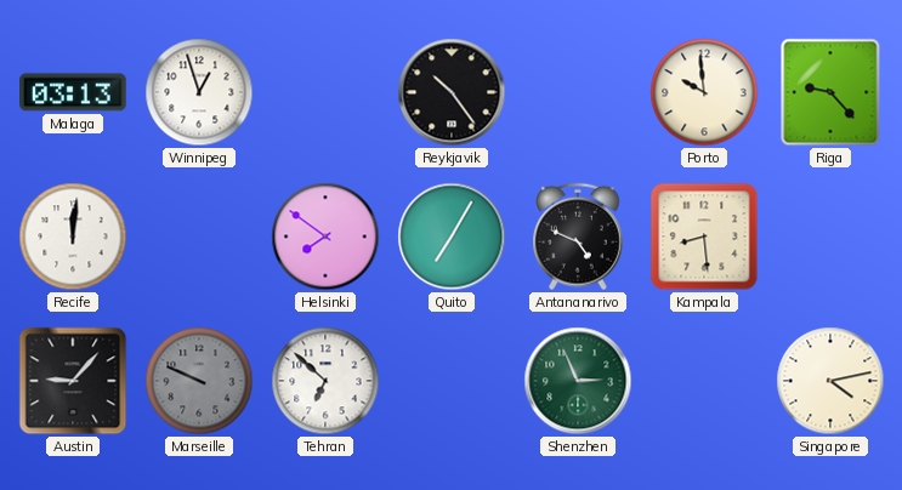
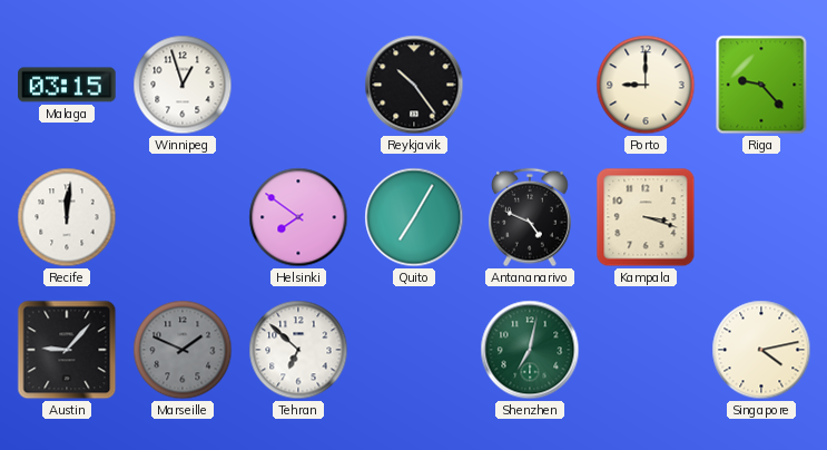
Malaga: 03:13 -> 03:15 (67, 85)
Porto: 9:59 -> 9:00 (646, 85)
Kampala: 8:29 -> 3:18 (646, 217)
Marseille: 9:49 -> 1:49 (183, 350)
Shenzhen: 2:56 -> 7:02 (530, 350)
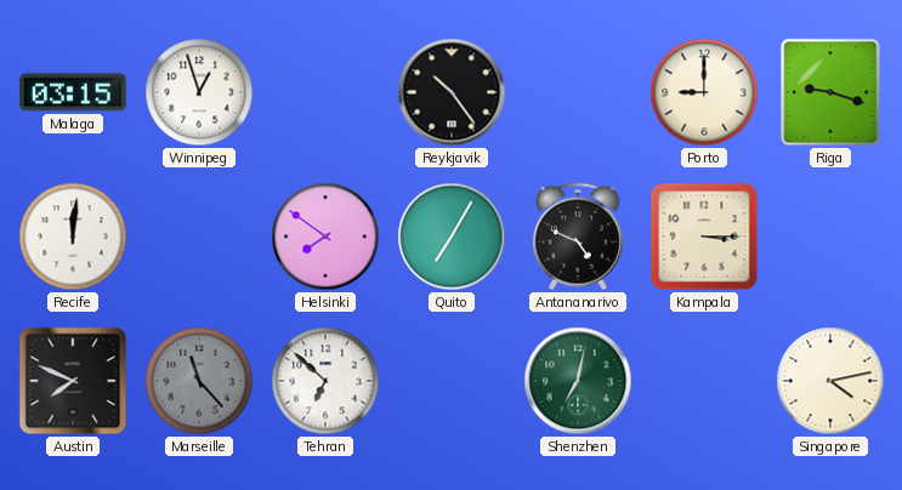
Riga: 9:23 -> 9:18 (830, 92)
Kampala: 3:18 -> 3:15 (704, 237)
Austin: 9:07 -> 7:49 (73, 381)
Marseille: 1:49 -> 11:23 (199, 381)
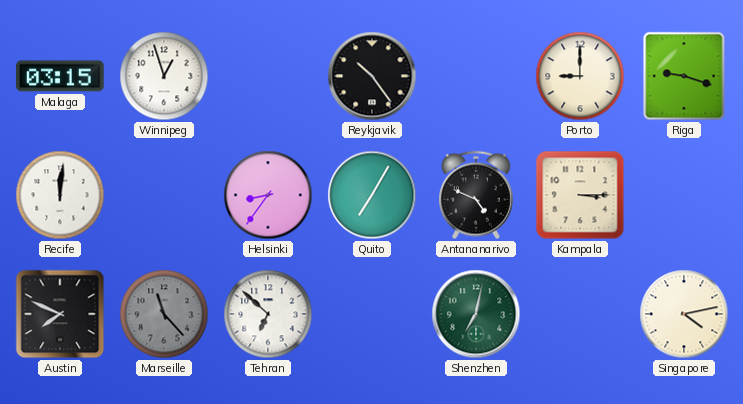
Helsinki: 7:51 -> 8:36 (268, 195)
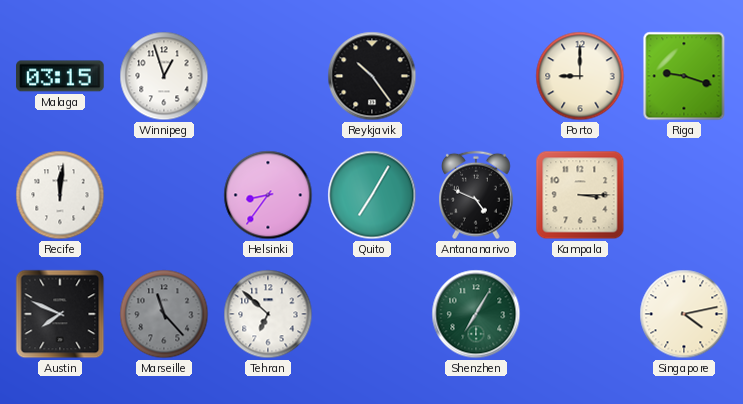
Shenzhen: 7:02 -> 7:05 (476, 314)
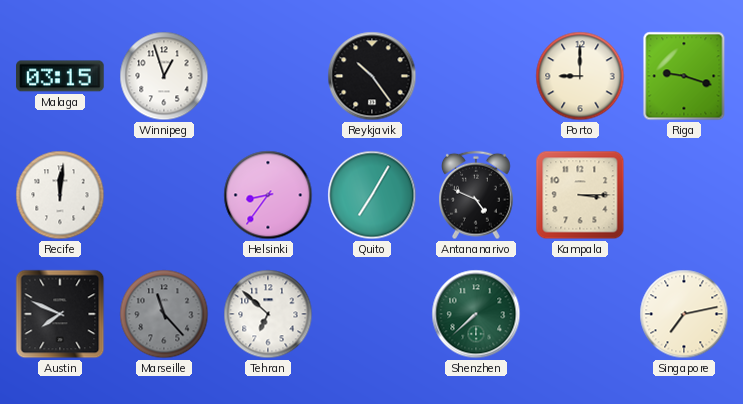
Shenzhen: 7:05 -> 7:38 (476, 314)
Singapore: 4:13 -> 7:13 (684, 314)
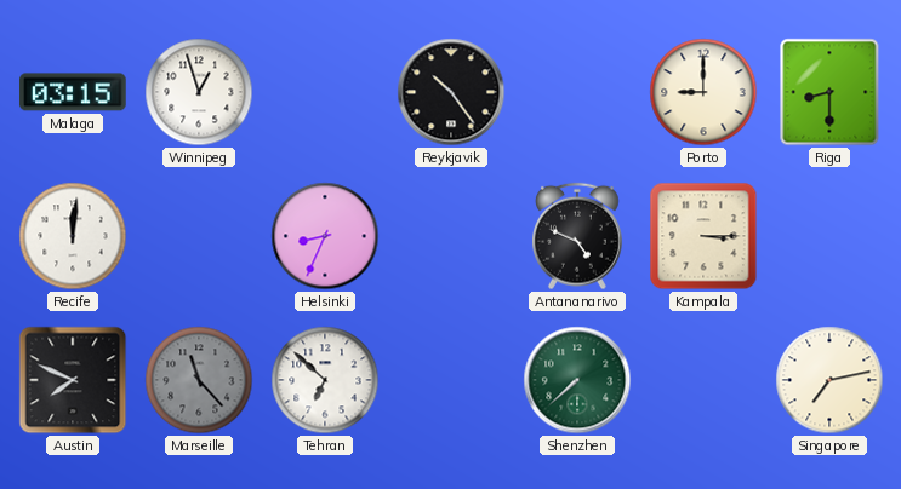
Riga: 9:18 -> 8:30 (829, 92)
Helsinki: 8:36 -> 8:34 (325, 236)
Quito: 7:05 -> none (372, 195)
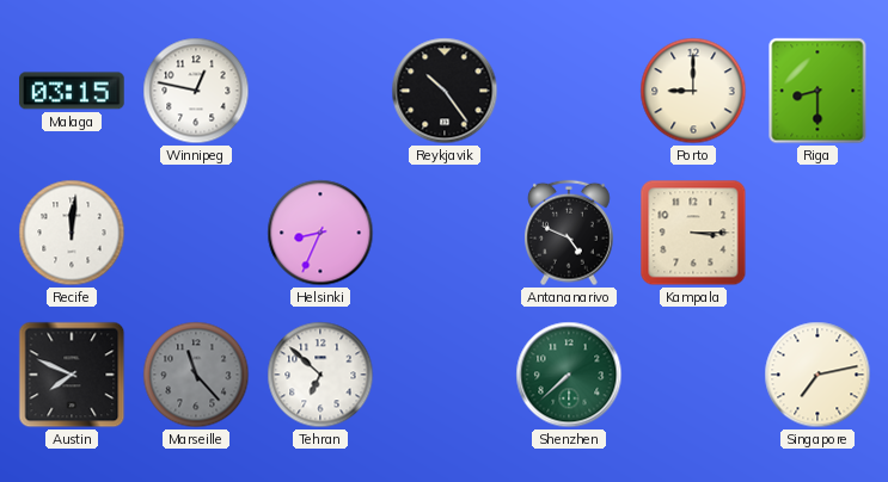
Winnipeg: 12:57 -> 12:47 (196, 91)
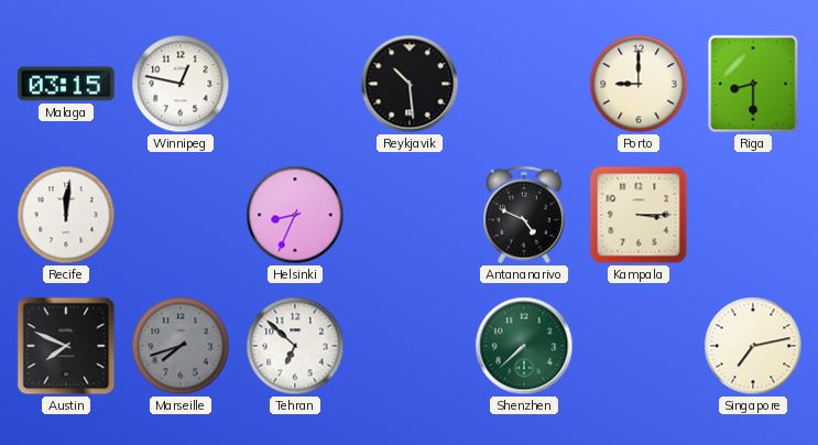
Reykjavik: 10:24 -> 10:29 (410, 84)
Marseille: 11:23 -> 7:42 (181, 346)
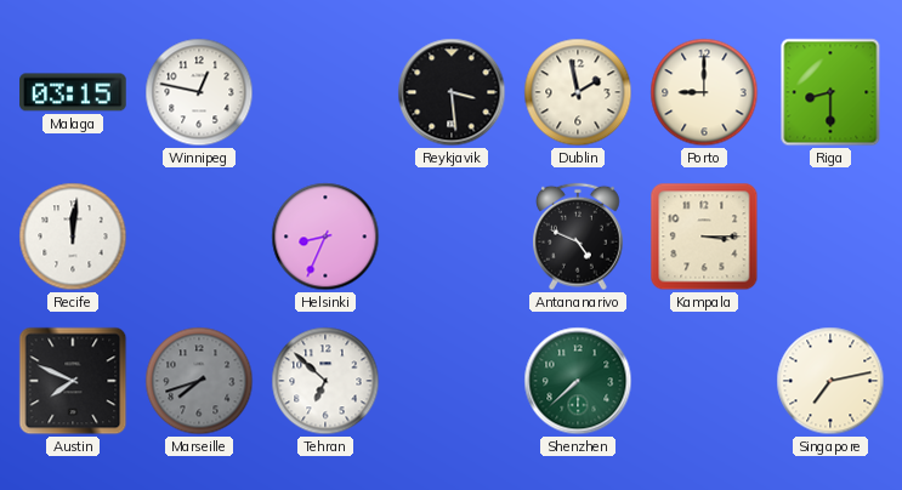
Reykjavik: 10:29 -> 3:29 (452, 92)
Dublin: none -> 1:58 (578, 92)
